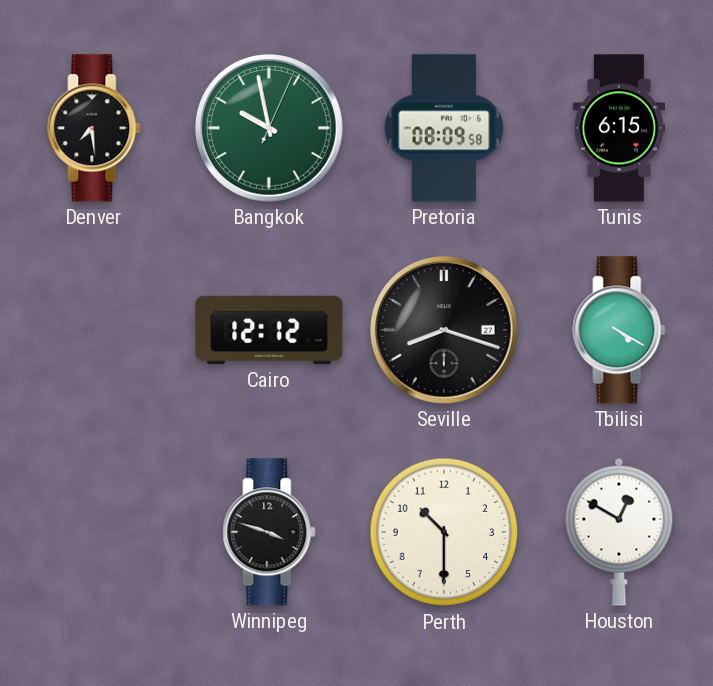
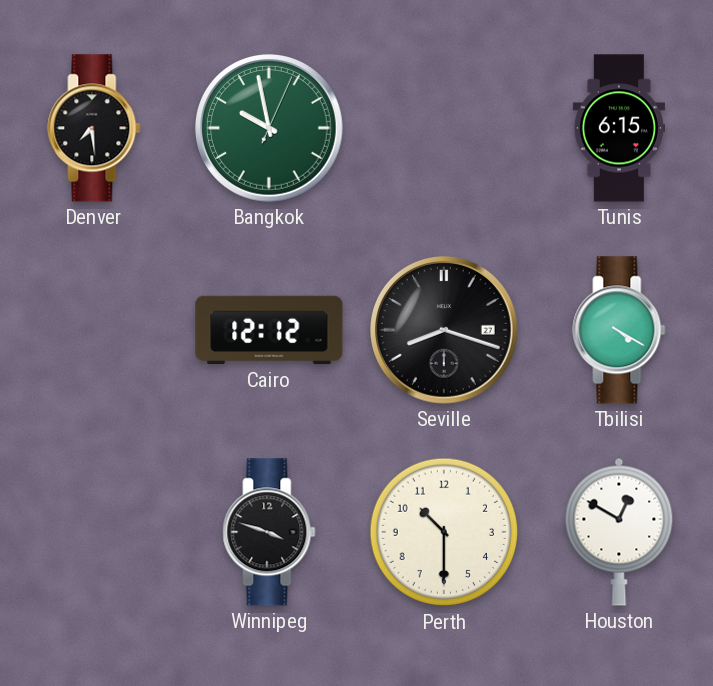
Pretoria: 08:09 -> none (444, 128)
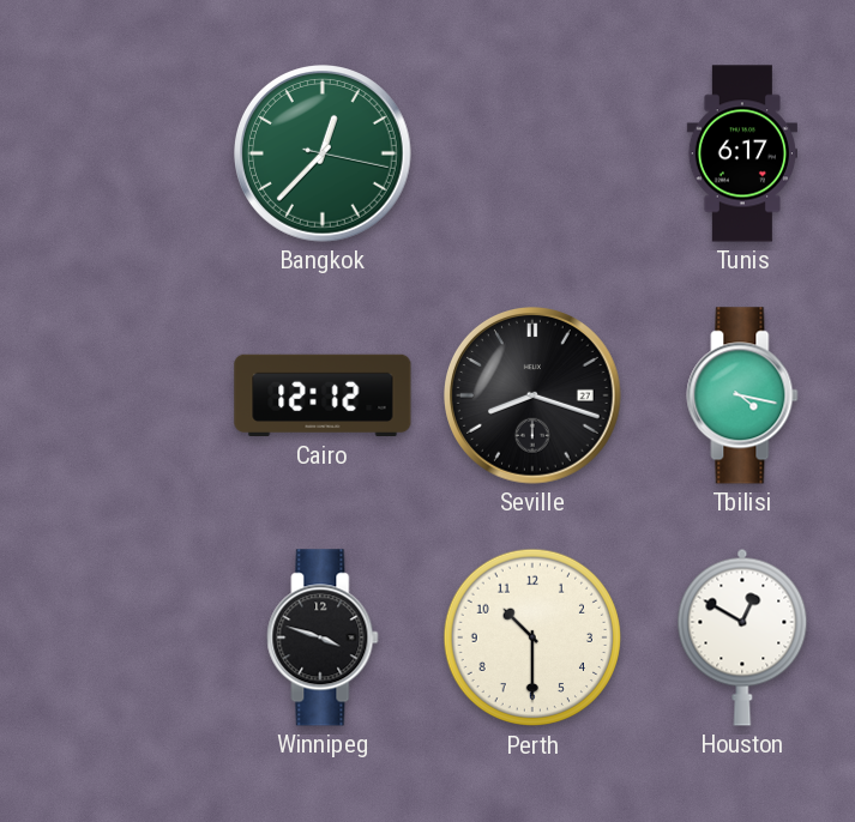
Denver: 7:29 -> none (94, 128)
Bangkok: 9:58 -> 12:37 (324, 155)
Tunis: 6:15 -> 6:17 (742, 153)
Tbilisi: 4:20 -> 4:17 (742, 395)
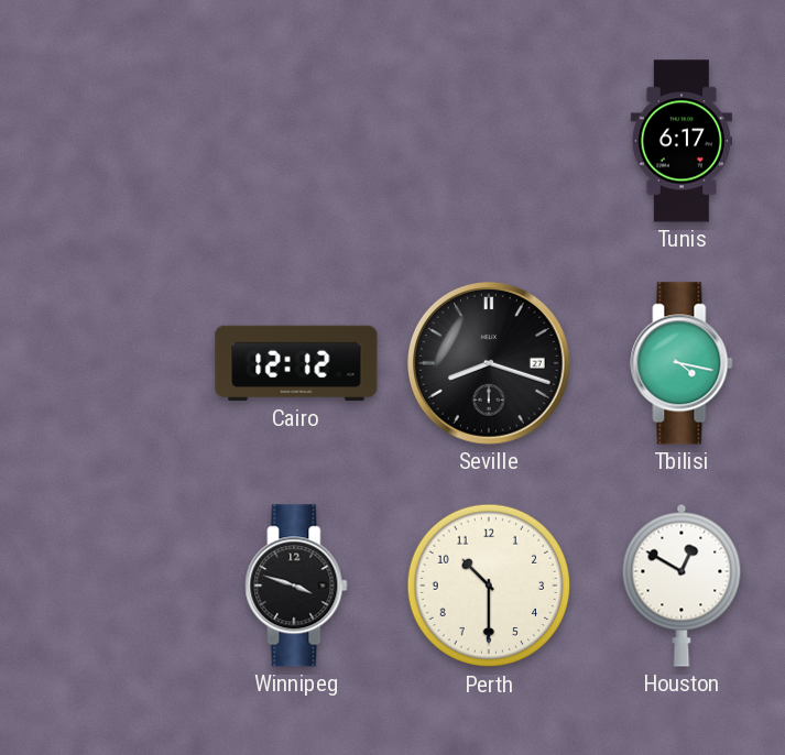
Bangkok: 12:37 -> none (324, 155)
